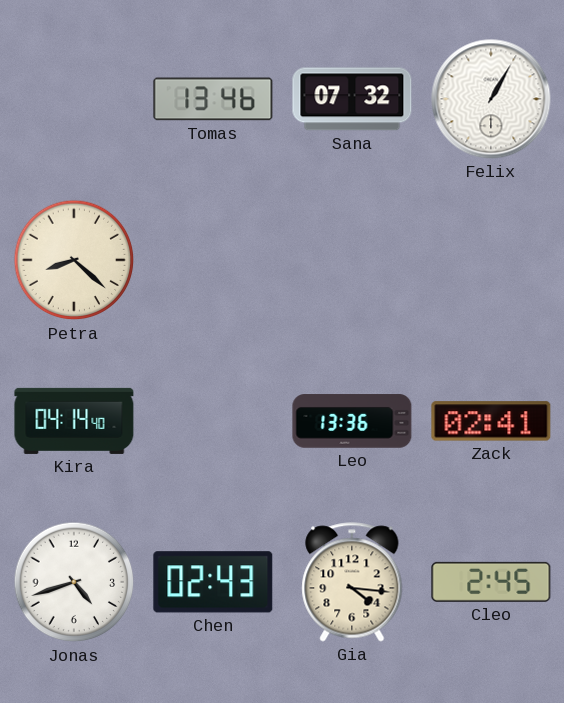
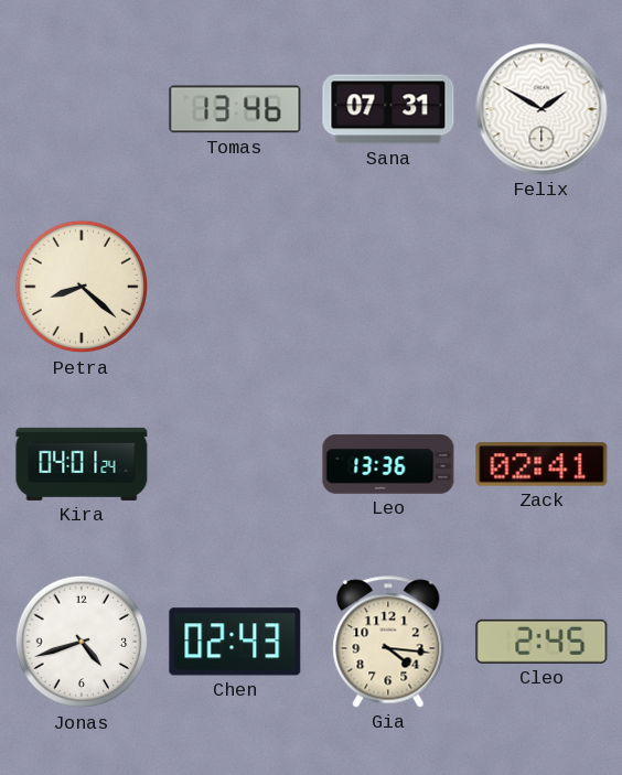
Sana: 07:32 -> 07:31 (388, 109)
Felix: 1:05 -> 1:50 (541, 109)
Kira: 04:14 -> 04:01 (82, 464)
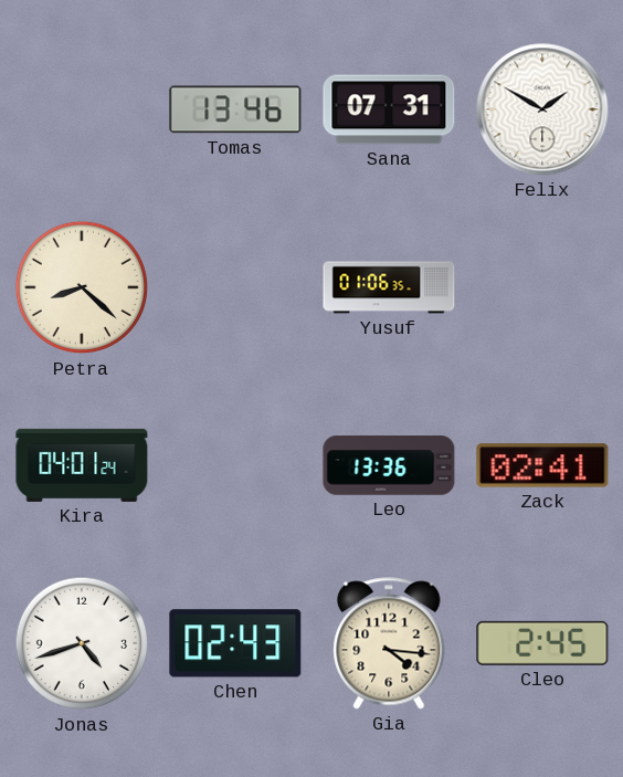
Yusuf: none -> 01:06 (389, 287)
